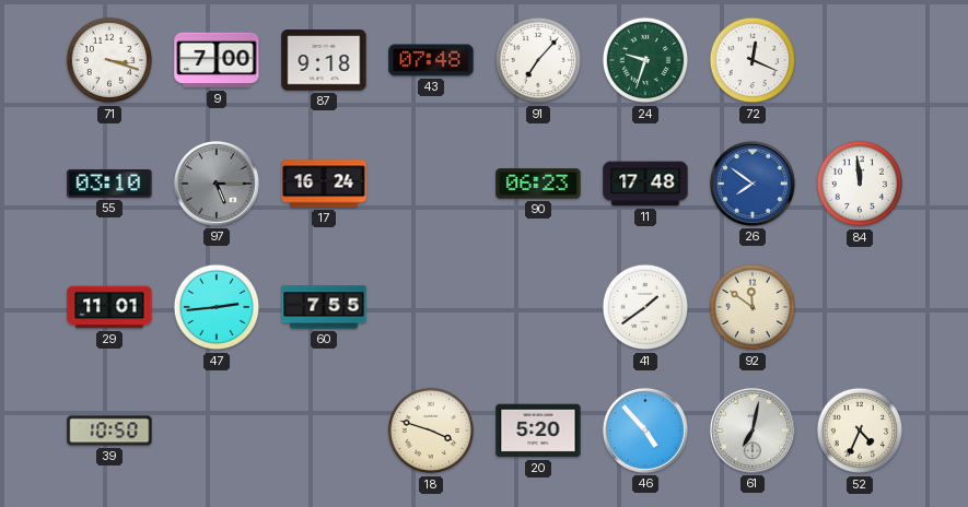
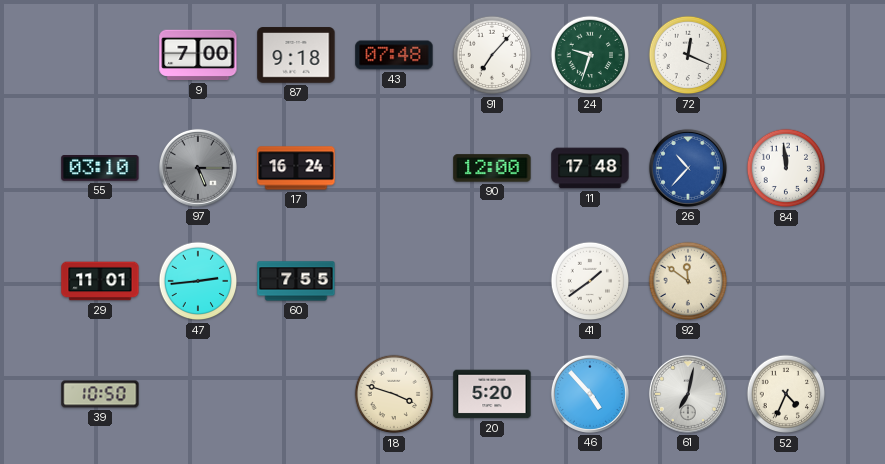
71: 3:18 -> none (109, 60)
90: 06:23 -> 12:00 (492, 168)
26: 7:51 -> 10:37 (688, 168)
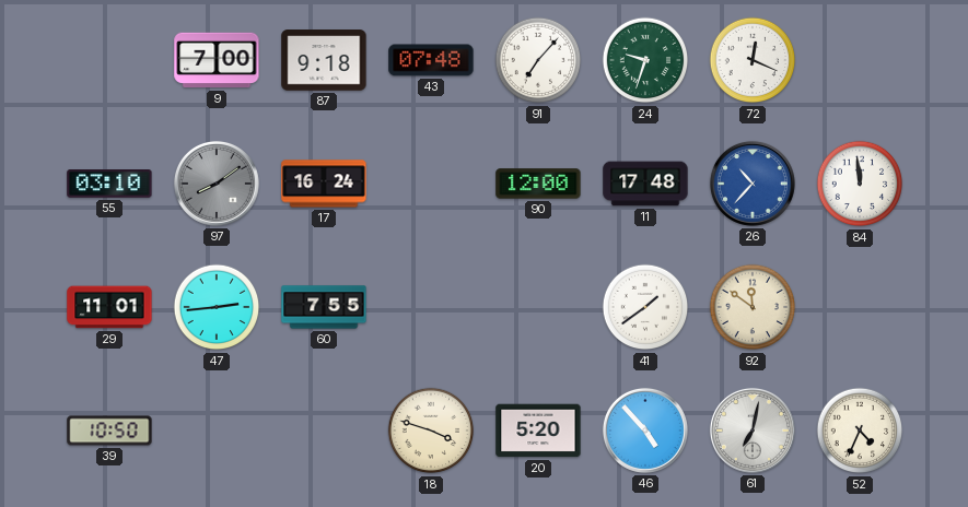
97: 5:15 -> 8:09 (217, 184)
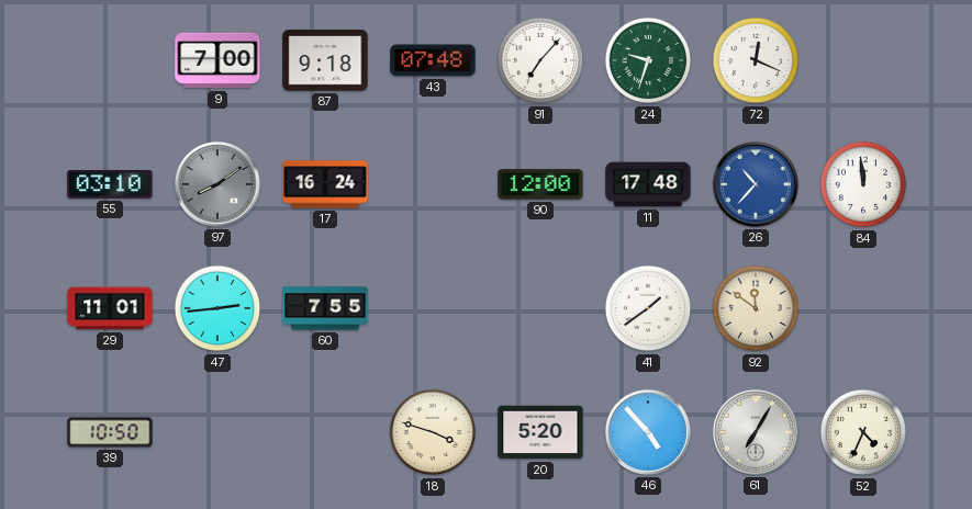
61: 7:02 -> 7:05 (756, 432)
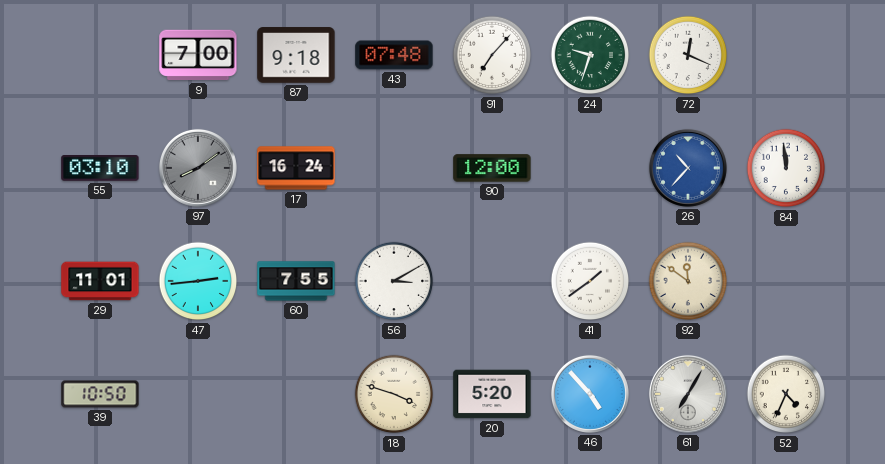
11: 17:48 -> none (648, 184)
56: none -> 3:10 (394, 281)
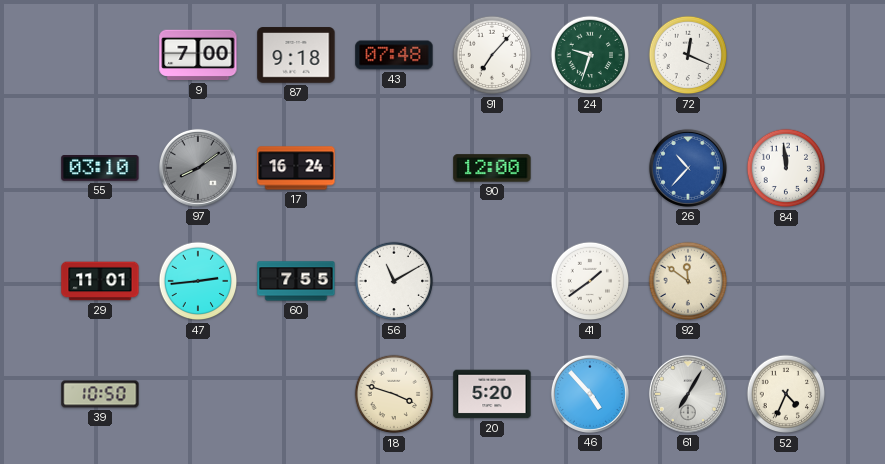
56: 3:10 -> 11:10 (394, 281)
